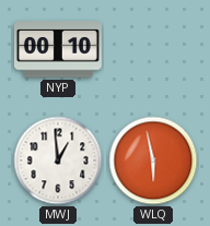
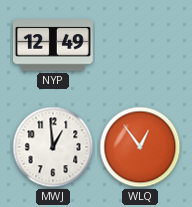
NYP: 00:10 -> 12:49 (53, 45)
WLQ: 5:58 -> 12:54 (140, 147)
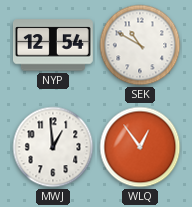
NYP: 12:49 -> 12:54 (53, 45)
SEK: none -> 10:50 (140, 45)
